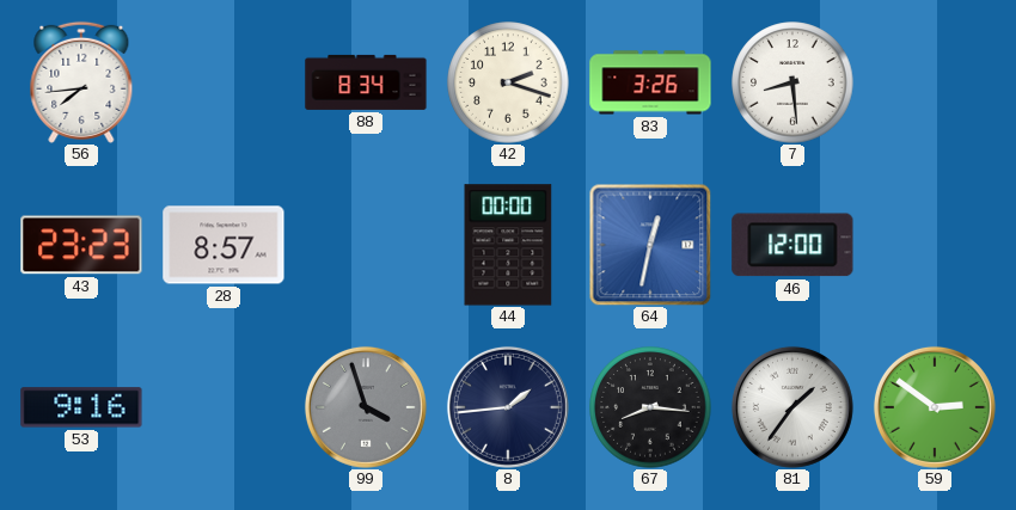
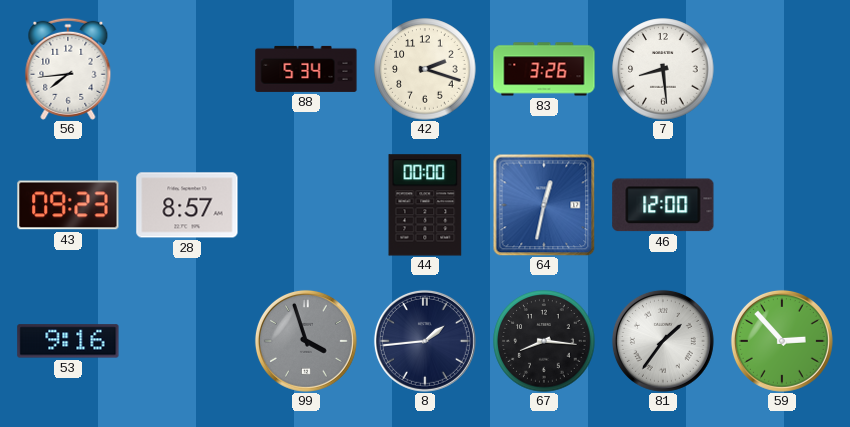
88: 8:34 -> 5:34 (306, 69)
43: 23:23 -> 09:23 (68, 205)
59: 2:51 -> 2:53 (782, 341)
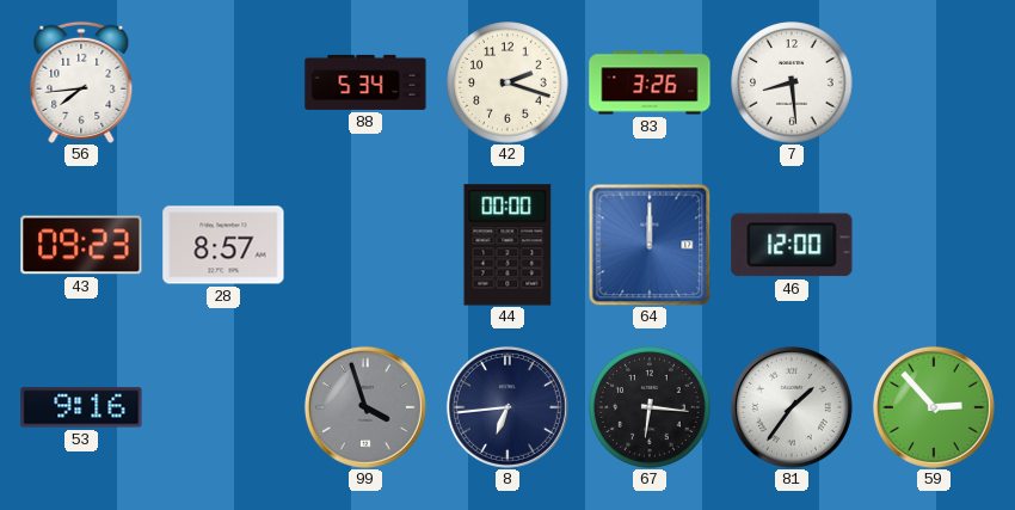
64: 12:32 -> 12:00 (650, 245)
8: 1:44 -> 6:44 (507, 407)
67: 8:16 -> 6:16 (650, 407)
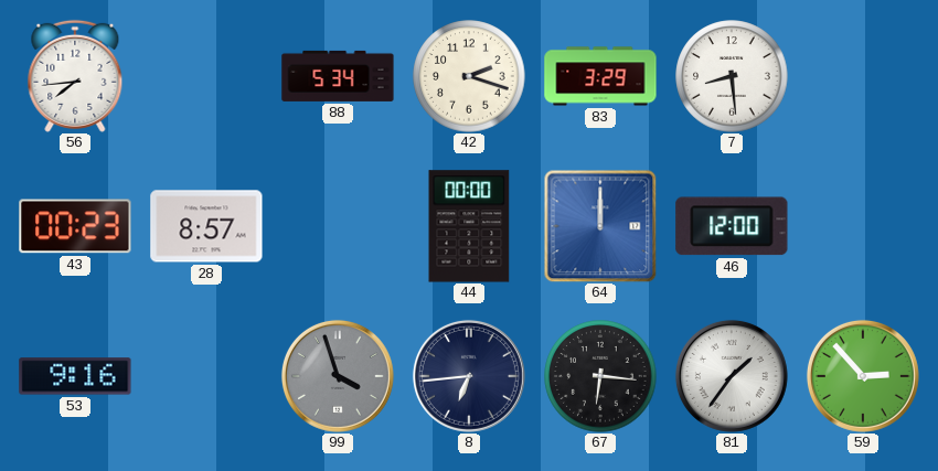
83: 3:26 -> 3:29 (600, 76)
43: 09:23 -> 00:23 (75, 226)
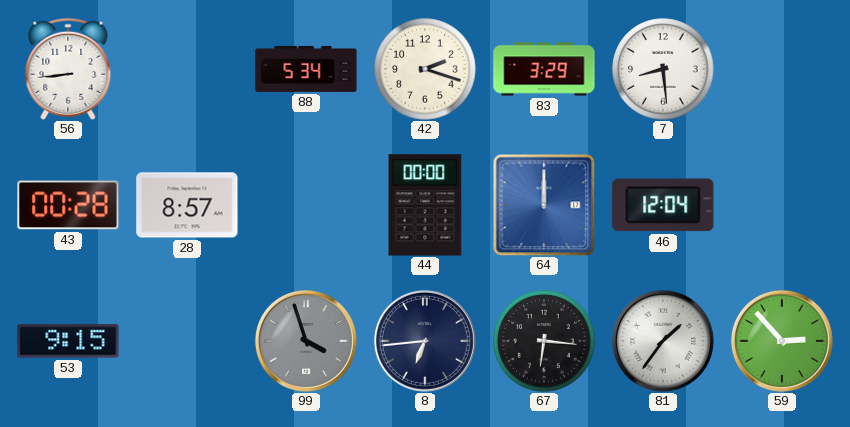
56: 7:44 -> 8:44 (68, 69)
43: 00:23 -> 00:28 (68, 205)
46: 12:00 -> 12:04 (663, 205)
53: 9:16 -> 9:15 (68, 341)
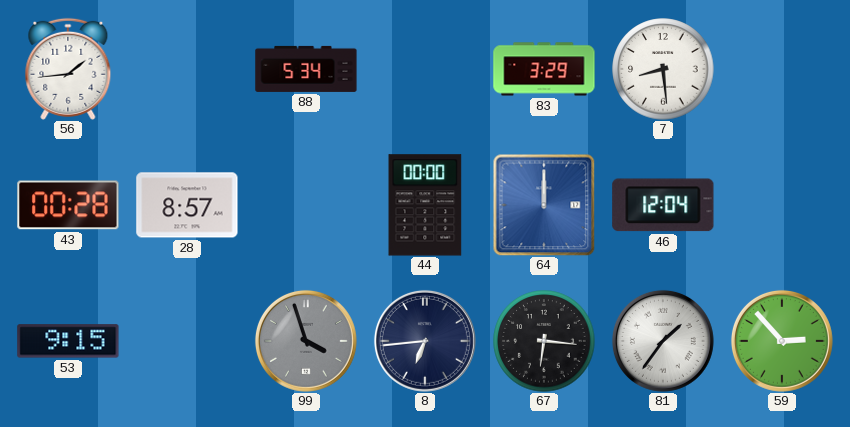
56: 8:44 -> 1:44 (68, 69)
42: 2:18 -> none (425, 69)
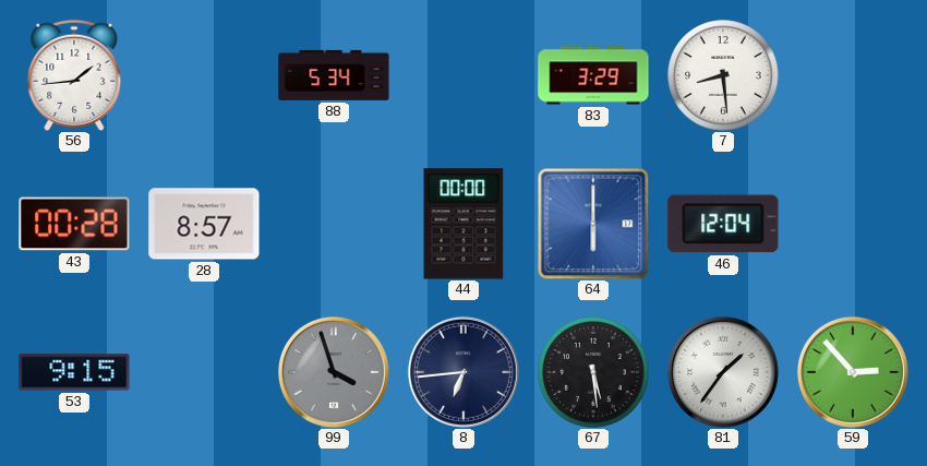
64: 12:00 -> 6:00 (593, 224)
67: 6:16 -> 5:29 (593, 372)
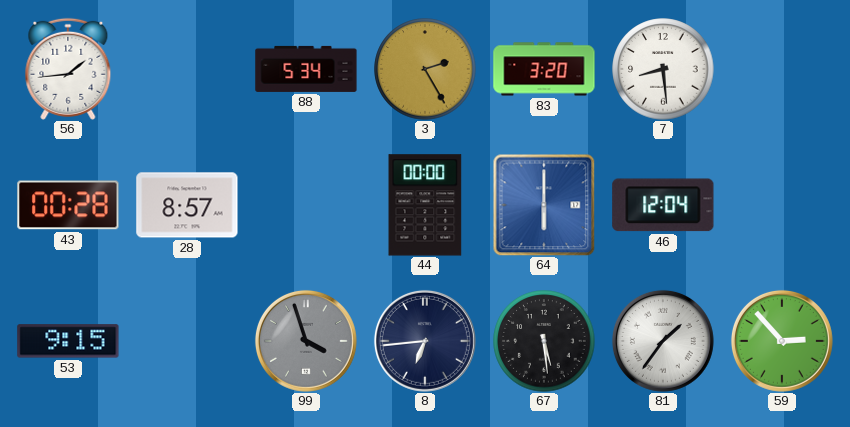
3: none -> 2:25 (425, 69)
83: 3:29 -> 3:20 (544, 69)
